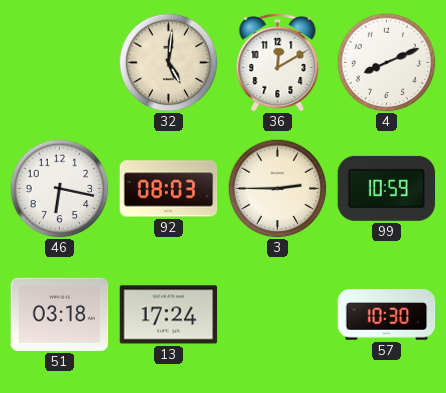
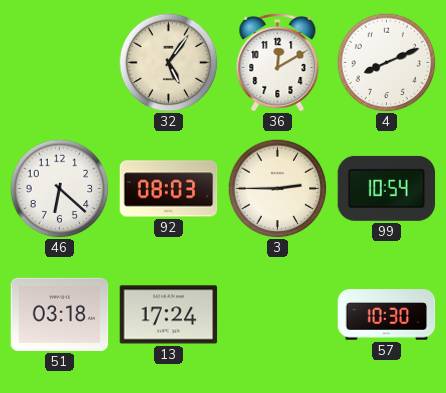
32: 5:01 -> 5:06 (169, 63)
46: 6:17 -> 6:22 (60, 189)
99: 10:59 -> 10:54 (387, 188)
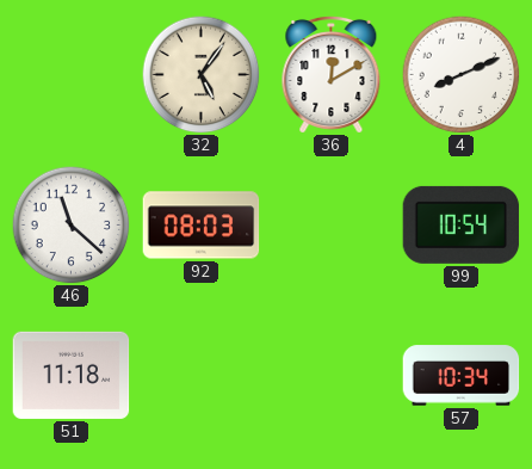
46: 6:22 -> 11:22 (72, 226)
3: 2:45 -> none (278, 189)
51: 03:18 -> 11:18 (72, 375)
13: 17:24 -> none (169, 315)
57: 10:30 -> 10:34 (462, 376)
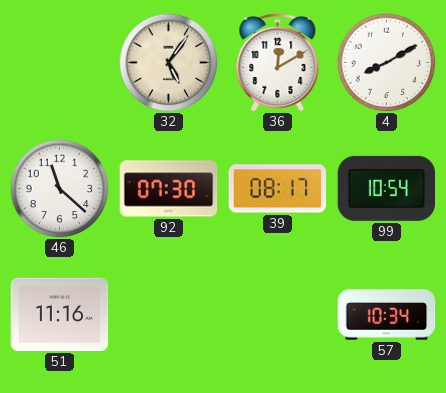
4: 8:11 -> 8:10 (387, 63)
92: 08:03 -> 07:30 (169, 189)
39: none -> 08:17 (278, 189)
51: 11:18 -> 11:16 (60, 314)
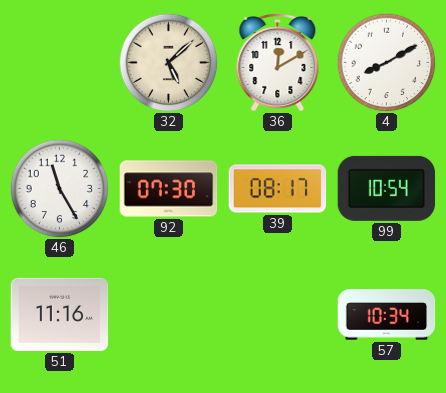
32: 5:06 -> 5:08 (169, 63)
46: 11:22 -> 11:25 (60, 189)
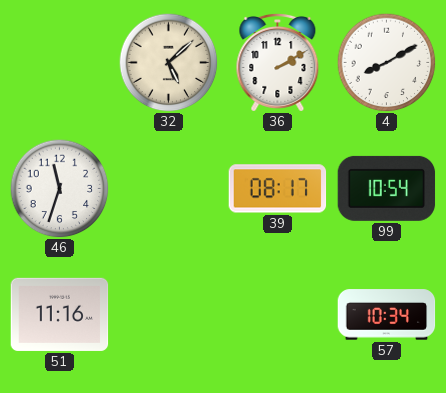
36: 12:10 -> 2:10 (278, 62)
46: 11:25 -> 11:33 (60, 189)
92: 07:30 -> none (169, 189)
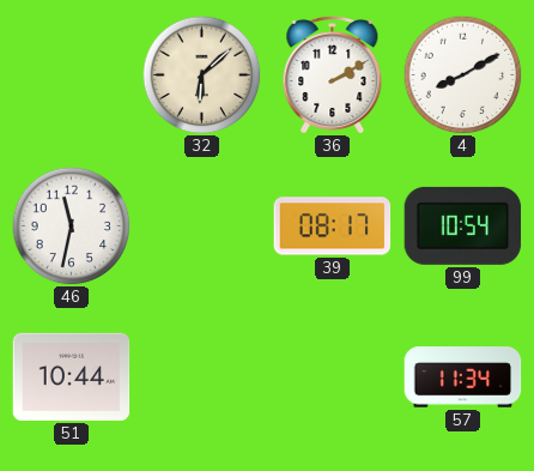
32: 5:08 -> 6:08 (202, 76)
46: 11:33 -> 11:32 (72, 227)
51: 11:16 -> 10:44 (72, 376)
57: 10:34 -> 11:34 (463, 378)
